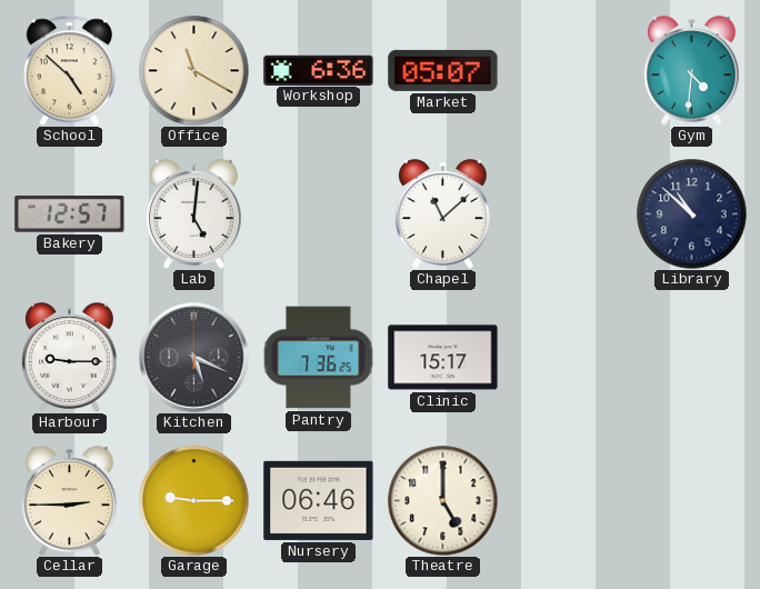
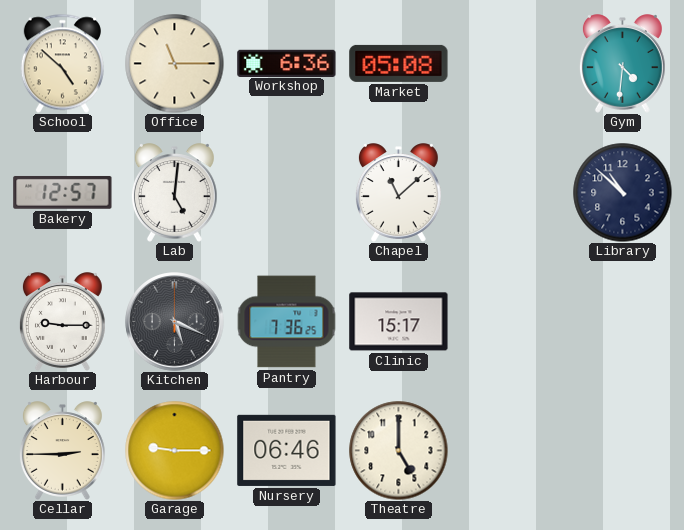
Office: 11:20 -> 11:15 (175, 64)
Market: 05:07 -> 05:08 (399, 63)
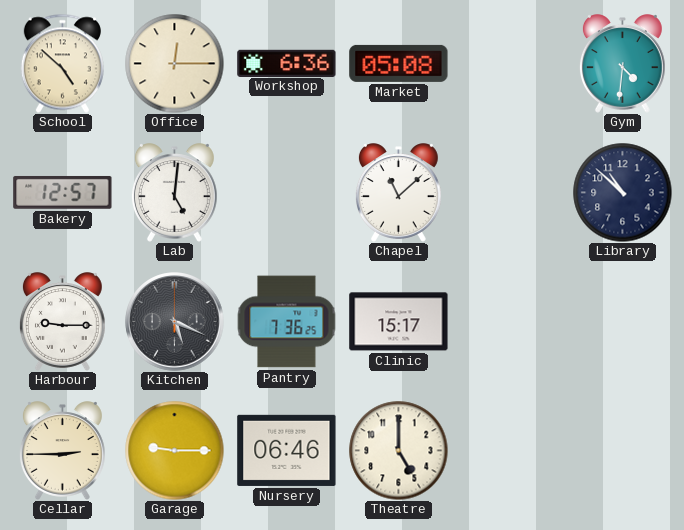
Office: 11:15 -> 12:15 (175, 64)
